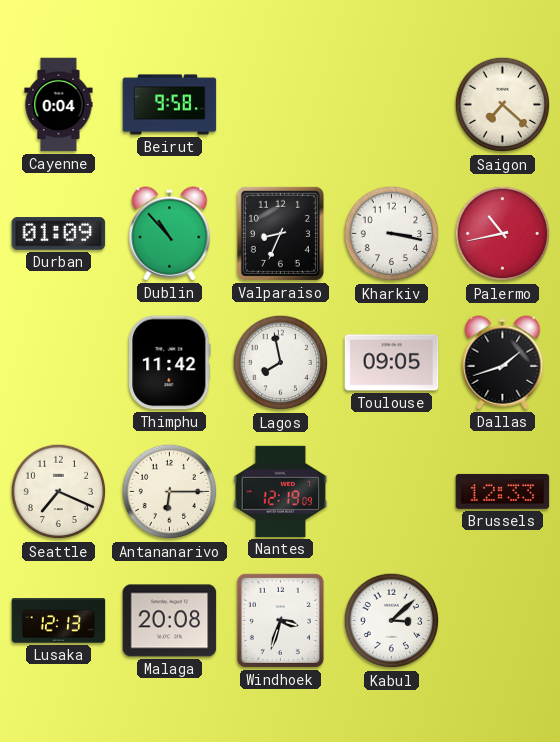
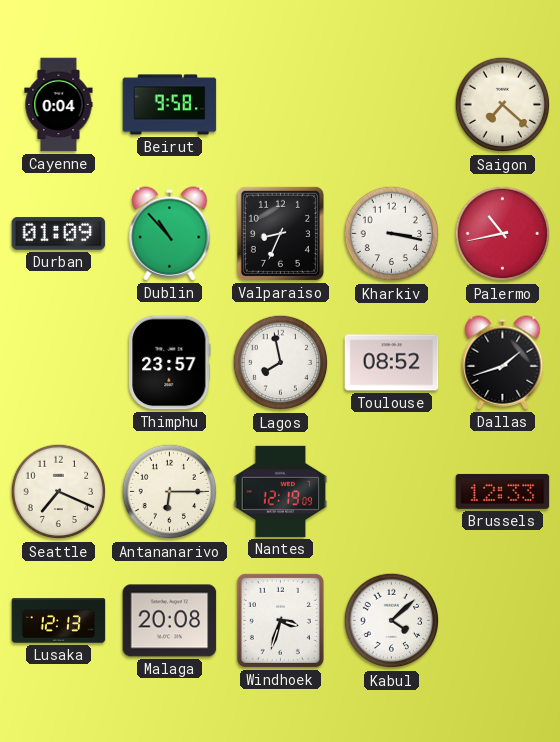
Thimphu: 11:42 -> 23:57 (170, 363)
Toulouse: 09:05 -> 08:52 (392, 363)
Kabul: 3:08 -> 4:08 (392, 621)
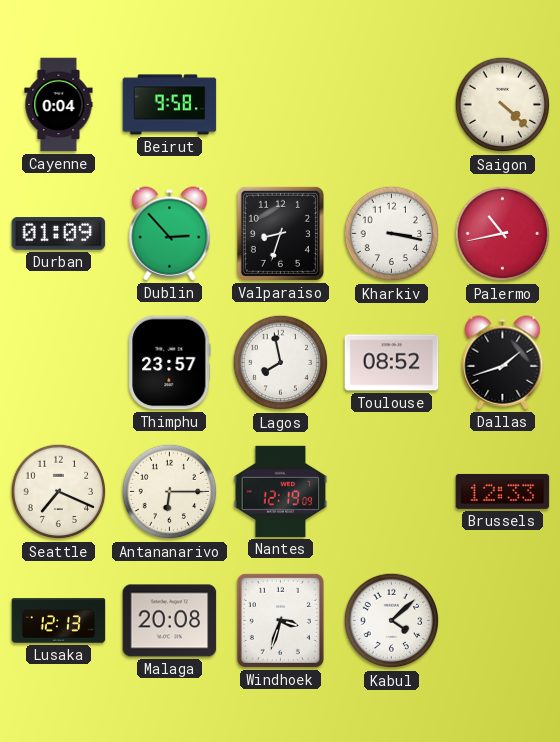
Saigon: 7:22 -> 4:22 (503, 105)
Dublin: 10:53 -> 2:53 (170, 234)
Valparaiso: 8:34 -> 8:33 (280, 233)
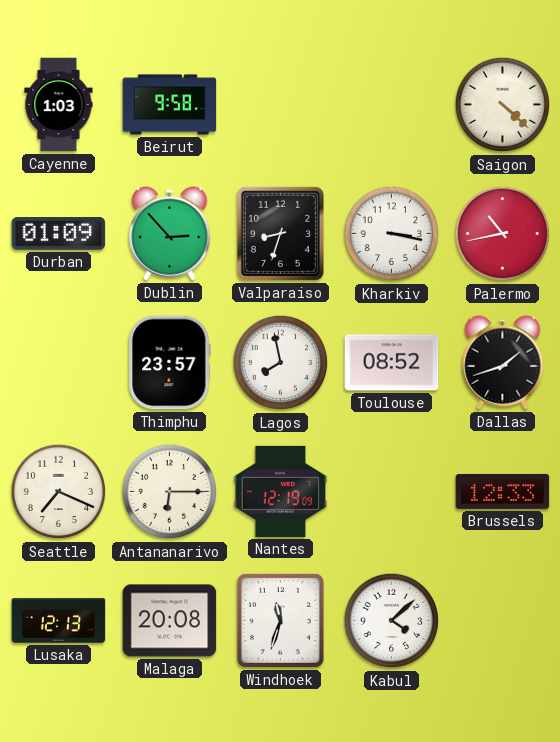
Cayenne: 0:04 -> 1:03 (59, 105)
Windhoek: 3:33 -> 11:33 (280, 620)
